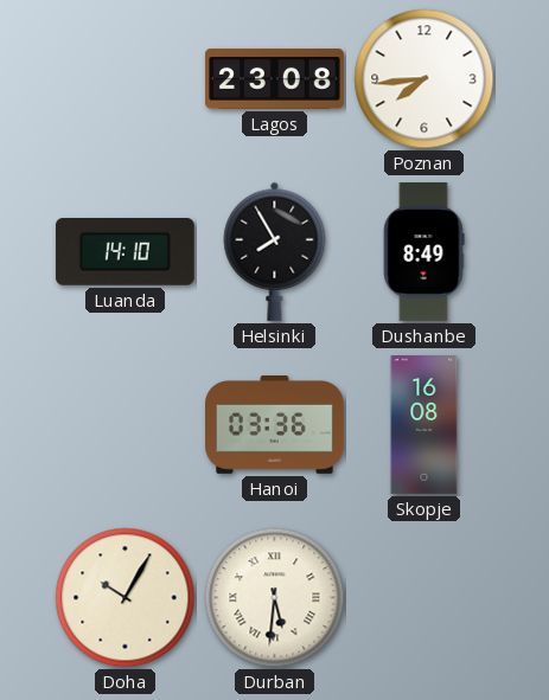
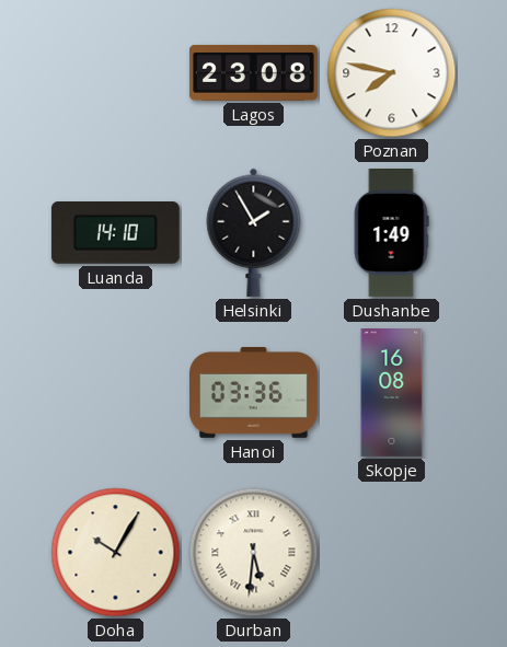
Poznan: 7:44 -> 7:47 (392, 73)
Helsinki: 7:55 -> 1:55 (254, 232)
Dushanbe: 8:49 -> 1:49 (391, 233)
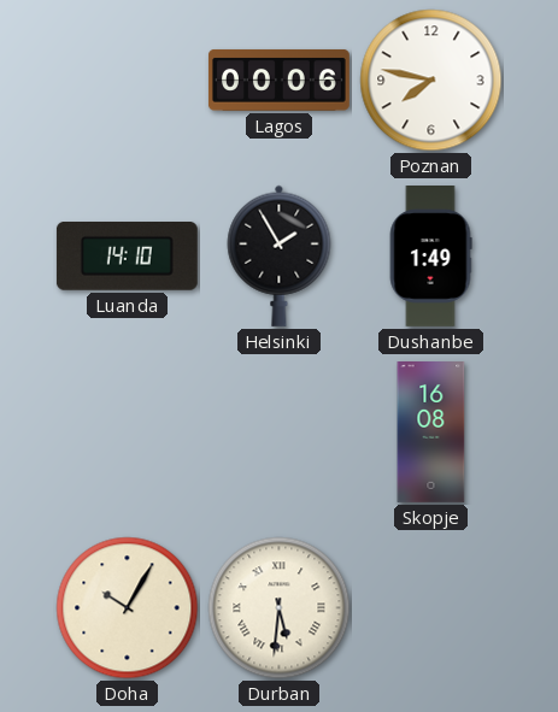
Lagos: 23:08 -> 00:06 (278, 80)
Hanoi: 03:36 -> none (254, 393)
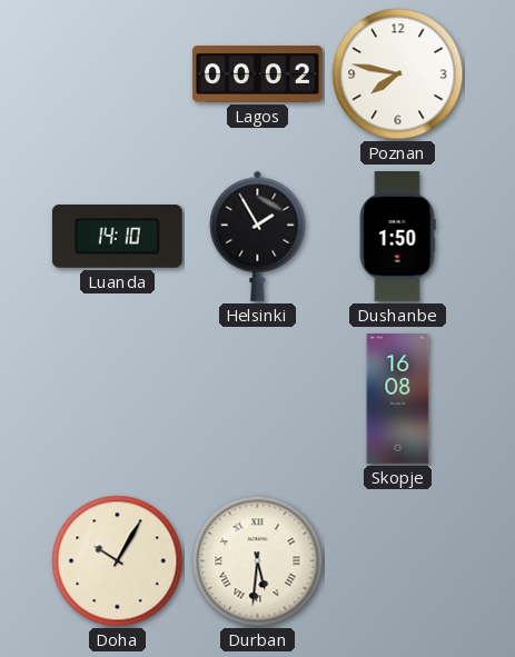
Lagos: 00:06 -> 00:02 (257, 73)
Dushanbe: 1:49 -> 1:50 (397, 237)
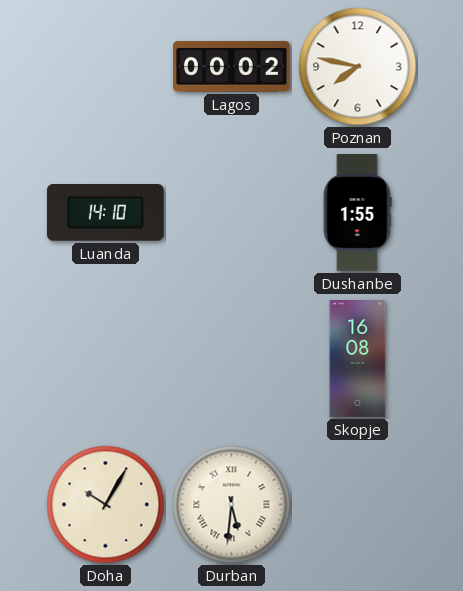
Helsinki: 1:55 -> none (258, 236)
Dushanbe: 1:50 -> 1:55 (357, 213)
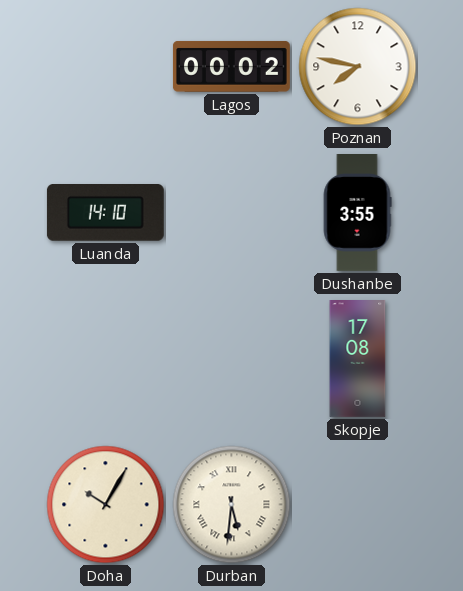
Dushanbe: 1:55 -> 3:55 (357, 213)
Skopje: 16:08 -> 17:08 (358, 359)
